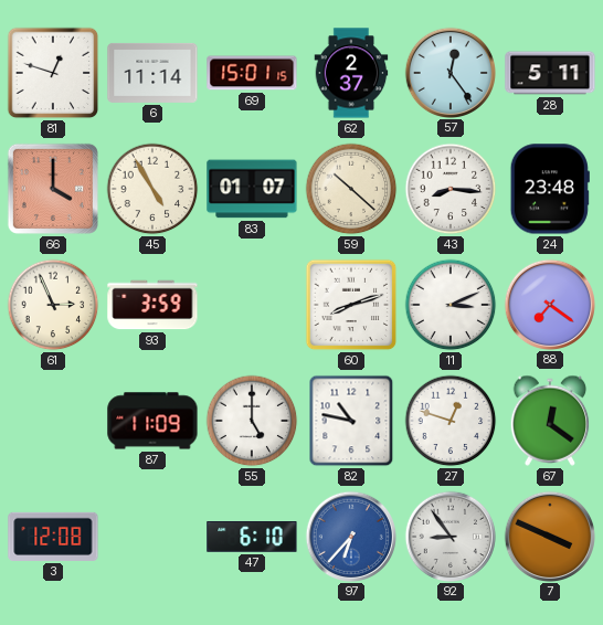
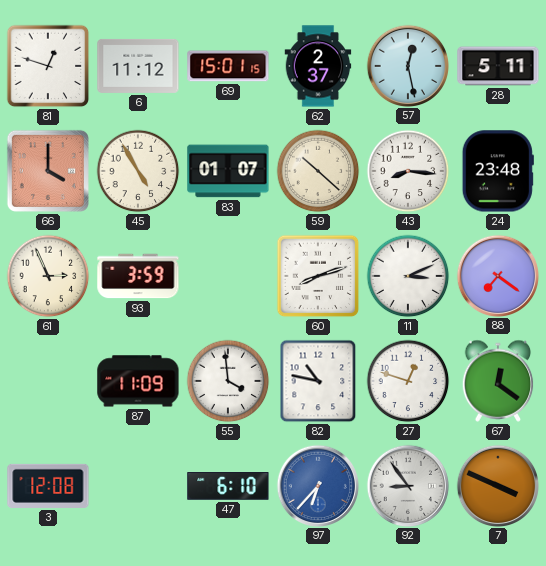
6: 11:14 -> 11:12 (138, 66)
57: 12:24 -> 12:28 (407, 65)
55: 5:00 -> 3:59 (228, 381)
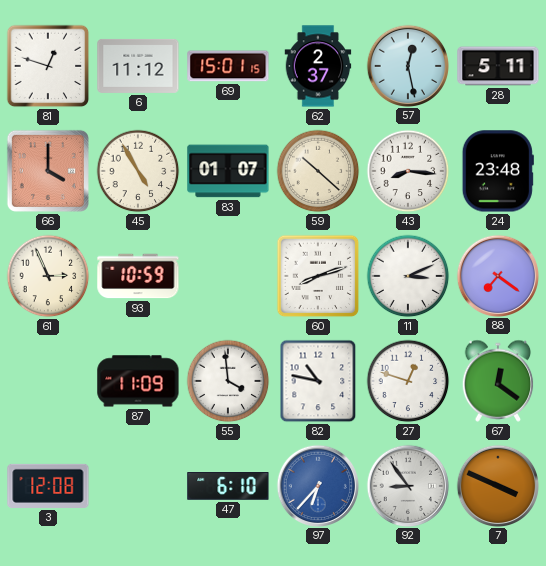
93: 3:59 -> 10:59 (138, 276)
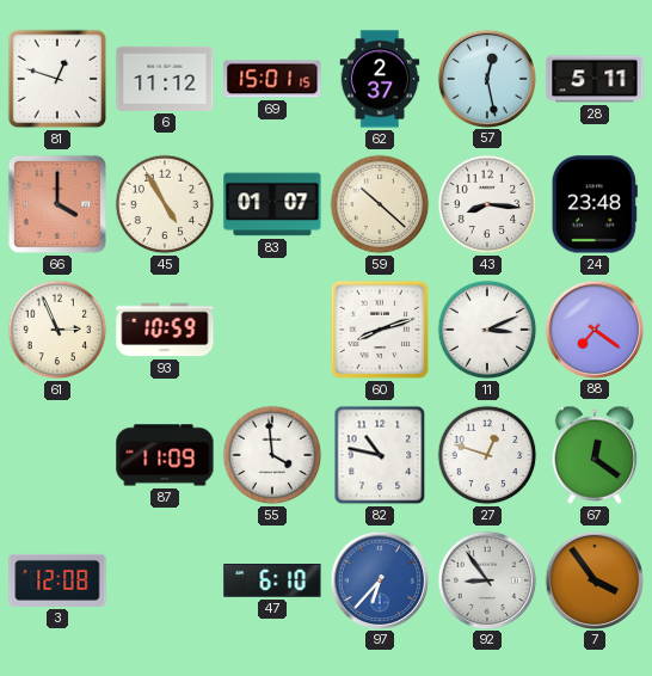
7: 3:49 -> 3:54 (593, 579)
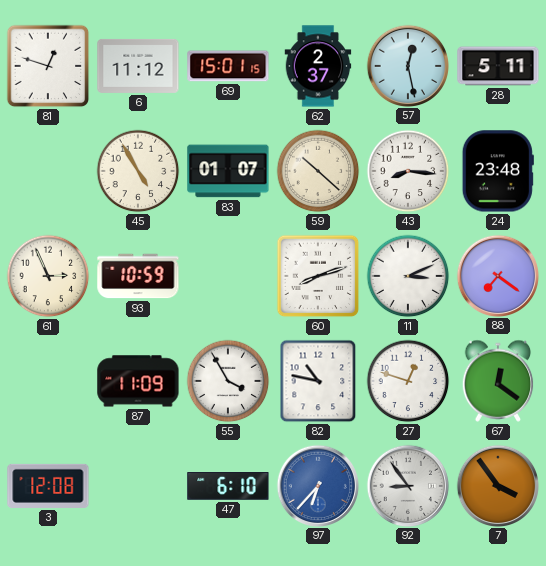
66: 4:00 -> none (57, 204)
55: 3:59 -> 3:55 (228, 381)
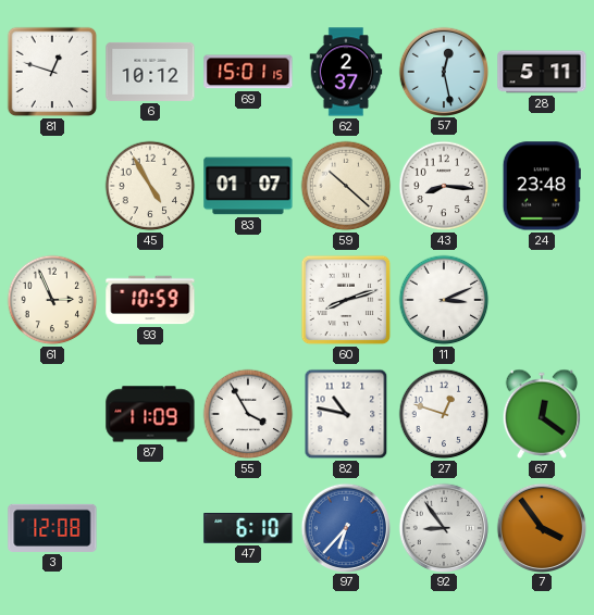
6: 11:12 -> 10:12 (150, 72)
88: 7:21 -> none (497, 275)
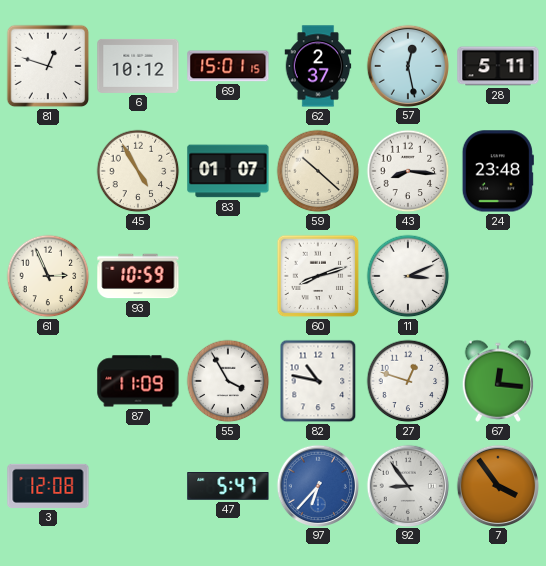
67: 12:21 -> 12:16 (498, 381)
47: 6:10 -> 5:47 (228, 487)
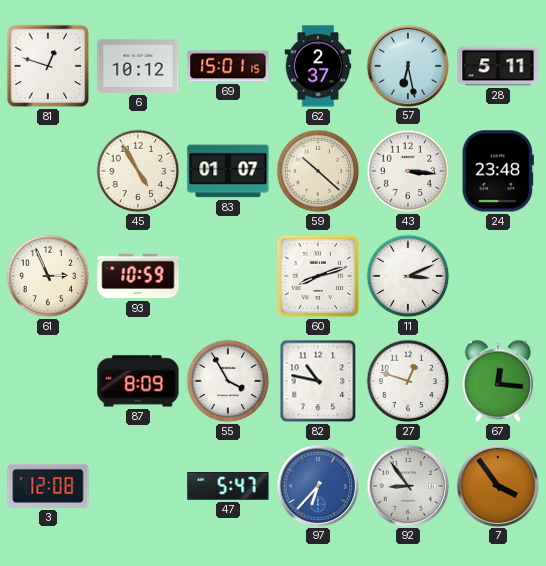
57: 12:28 -> 6:28 (407, 65)
43: 8:16 -> 3:16 (408, 171)
87: 11:09 -> 8:09 (138, 381)
